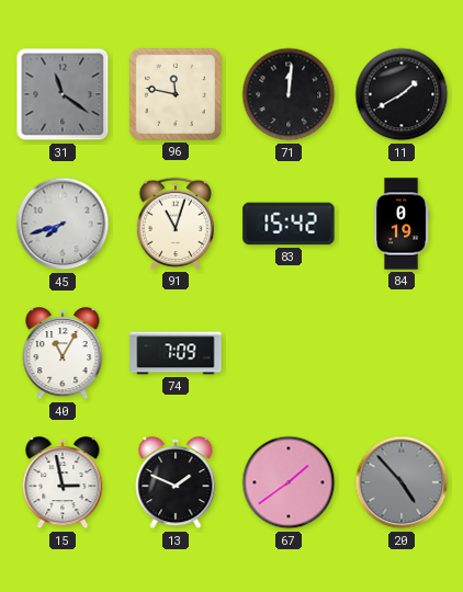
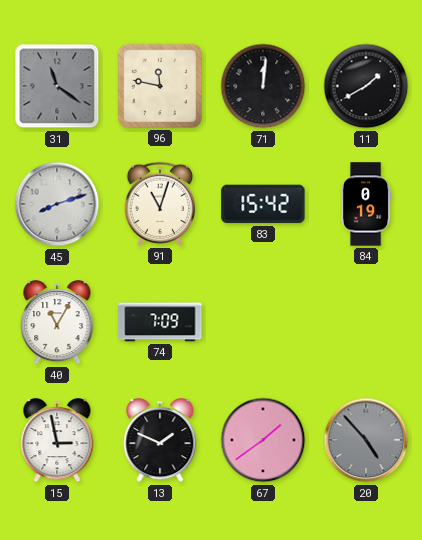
45: 7:42 -> 8:12 (57, 204)
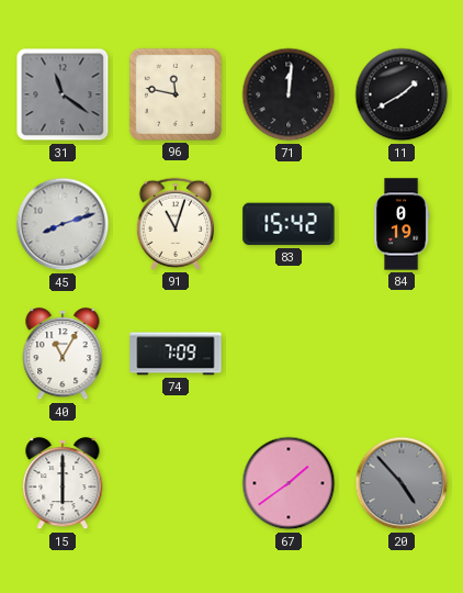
15: 2:58 -> 6:00 (63, 484)
13: 1:49 -> none (160, 441)
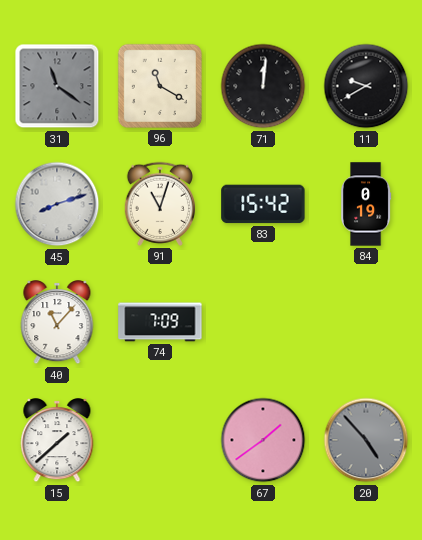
96: 11:47 -> 11:20 (160, 86)
11: 1:40 -> 9:40 (366, 86)
40: 11:05 -> 11:07 (57, 323)
15: 6:00 -> 1:38 (57, 441)
